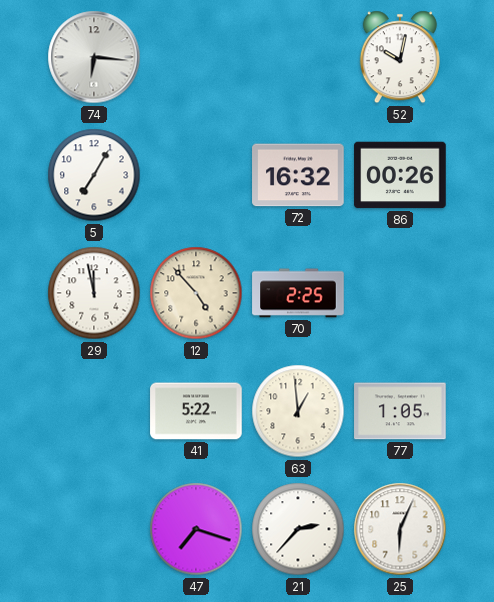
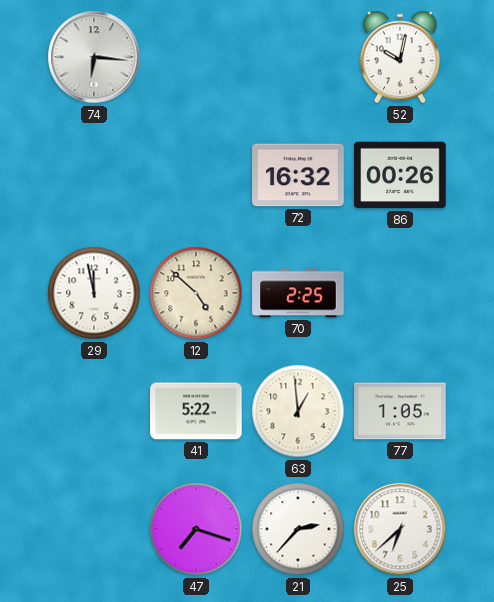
5: 7:05 -> none (94, 175)
12: 4:53 -> 4:52 (196, 293)
25: 6:04 -> 6:38 (400, 529)
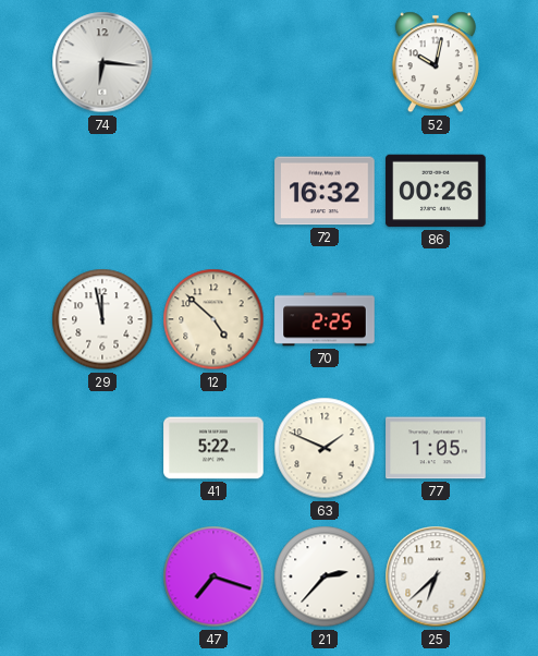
63: 12:59 -> 1:49 (325, 448)
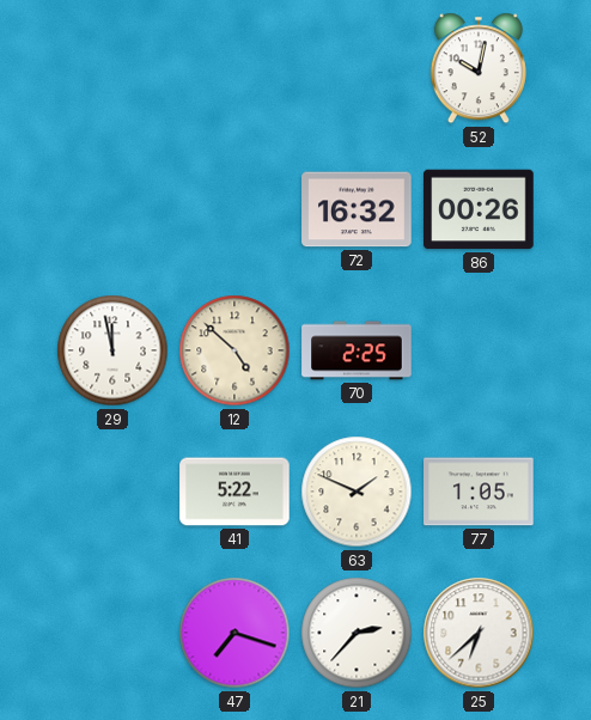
74: 6:16 -> none (102, 62)
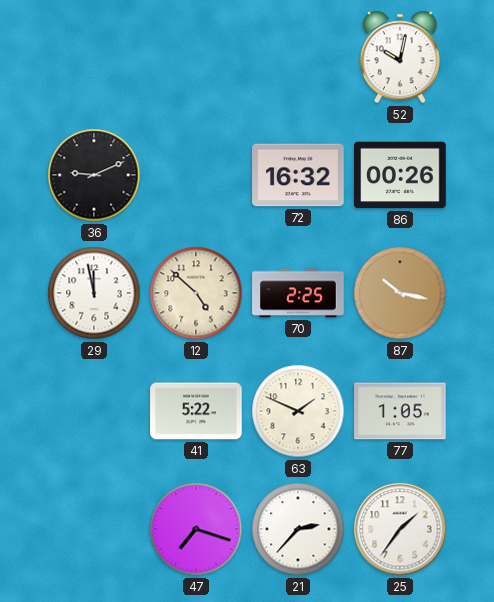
36: none -> 9:11 (94, 175)
87: none -> 10:17 (400, 293)
25: 6:38 -> 1:36 (400, 529)
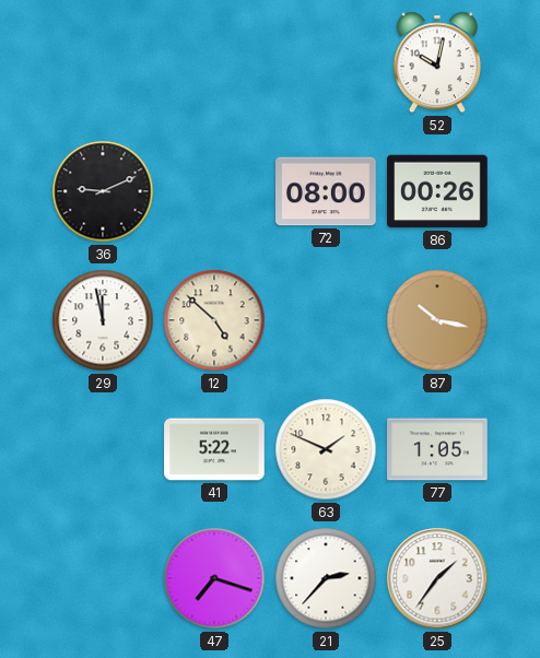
72: 16:32 -> 08:00 (326, 191)
70: 2:25 -> none (298, 293)
